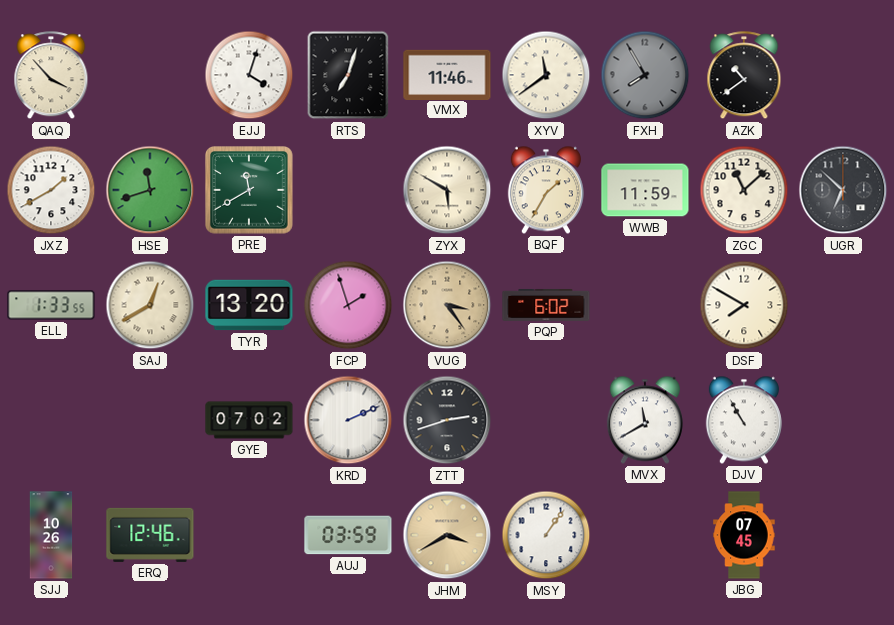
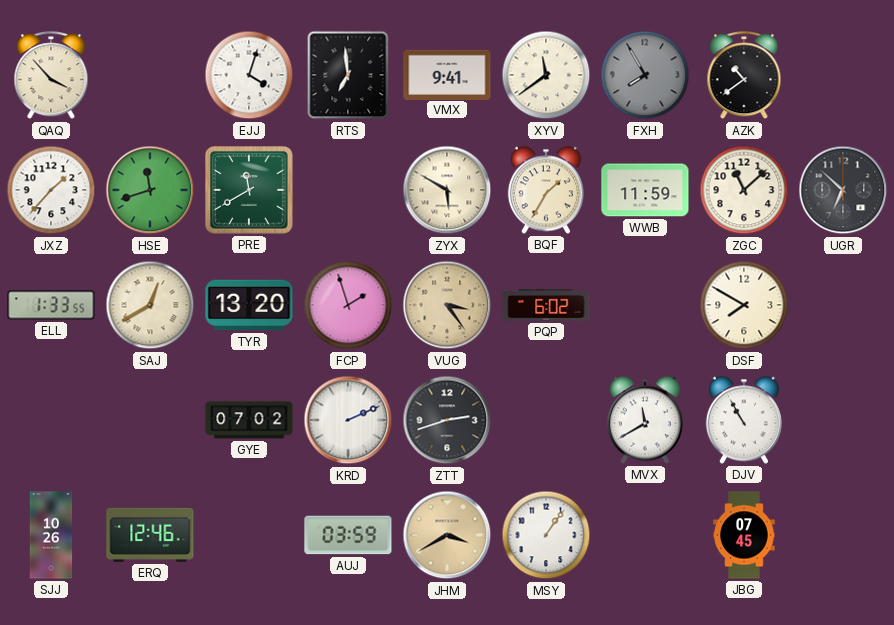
RTS: 7:03 -> 6:59 (348, 75)
VMX: 11:46 -> 9:41 (447, 74)
JXZ: 1:40 -> 1:37 (51, 190)
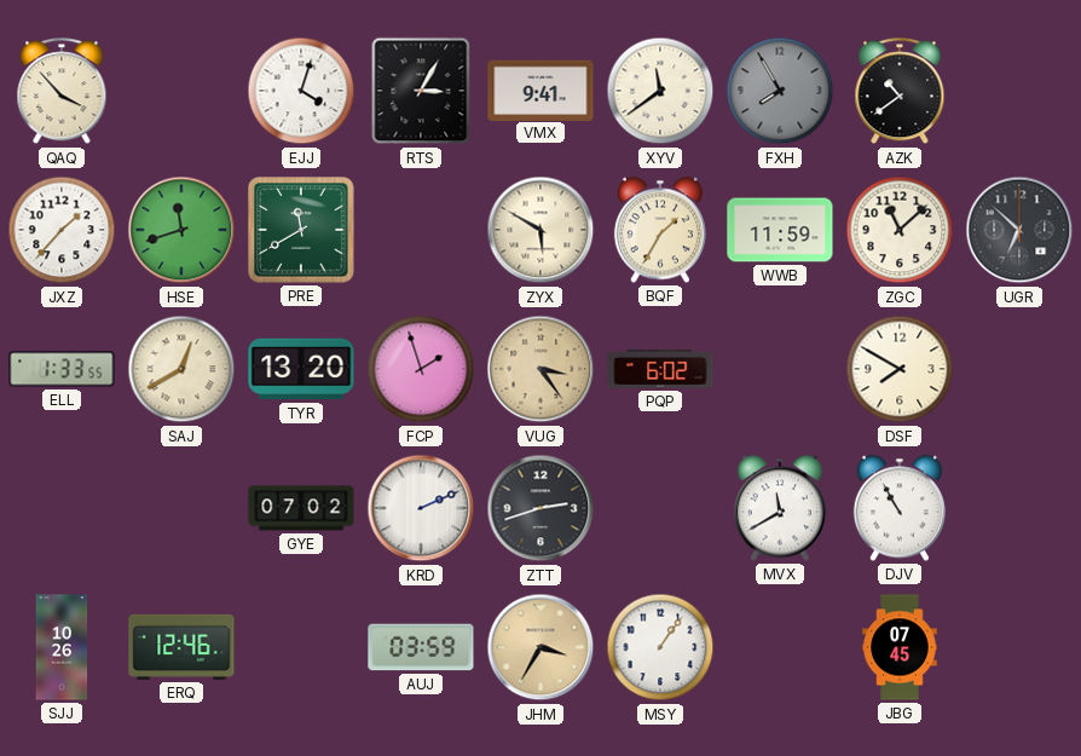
RTS: 6:59 -> 3:05 (421, 91)
JHM: 3:40 -> 3:35 (540, 647)
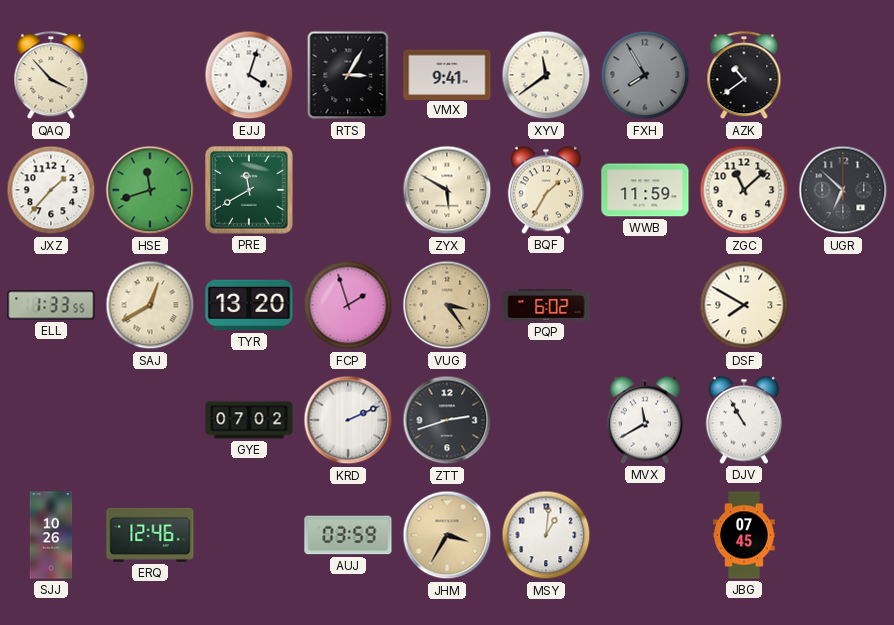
MSY: 1:06 -> 1:01 (546, 535)
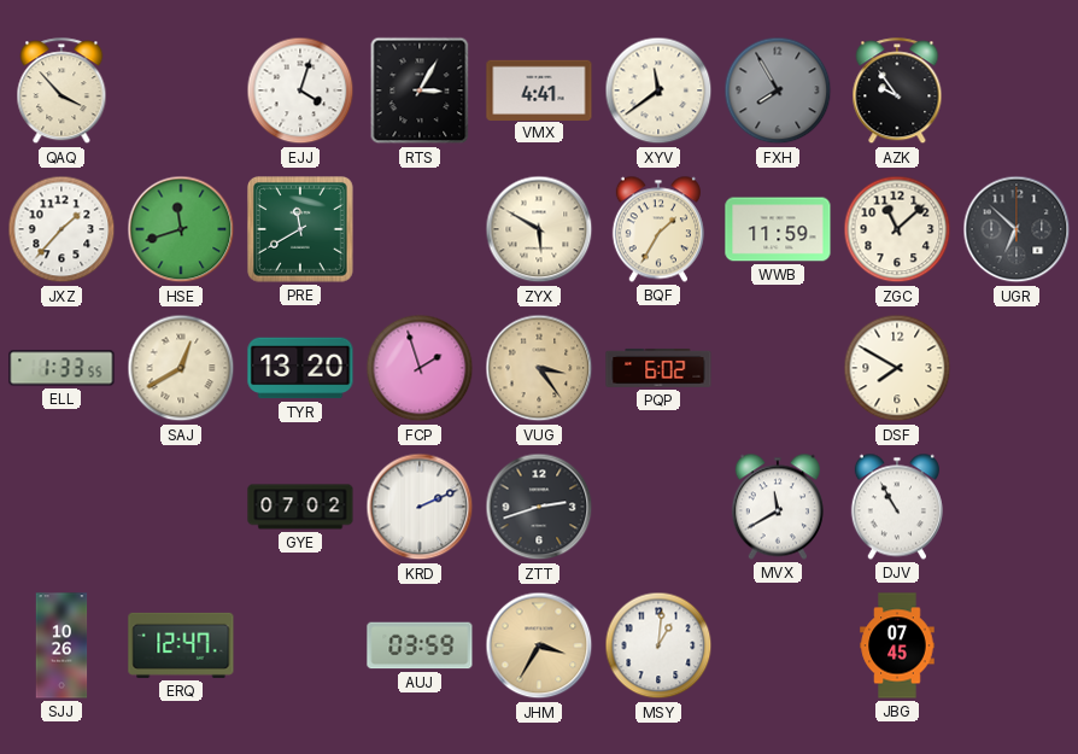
VMX: 9:41 -> 4:41 (539, 89)
AZK: 10:39 -> 9:54 (897, 92)
ERQ: 12:46 -> 12:47 (181, 645)
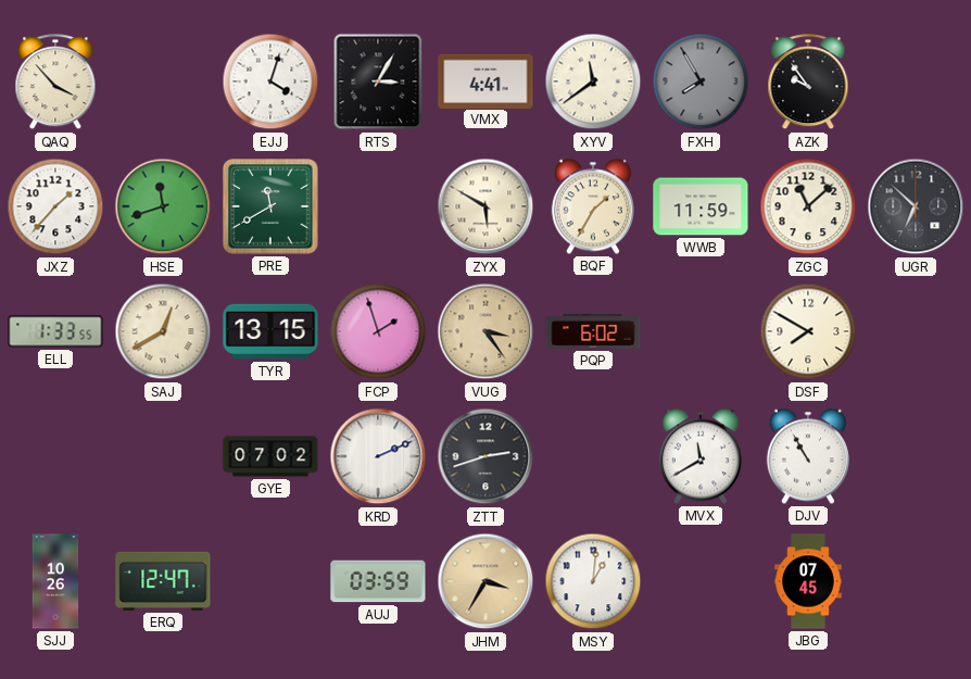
TYR: 13:20 -> 13:15 (270, 331)
